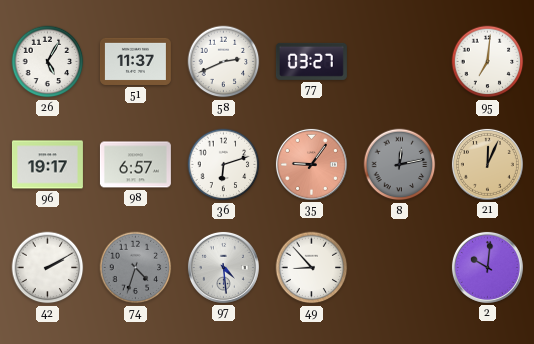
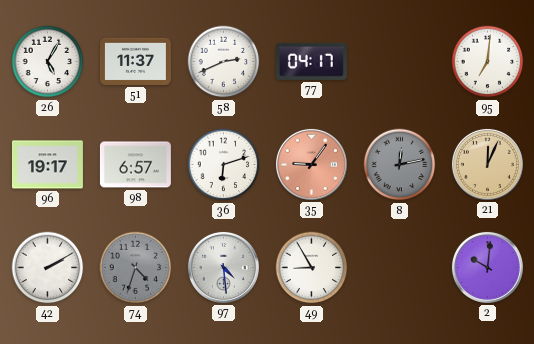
77: 03:27 -> 04:17 (311, 61)
49: 8:53 -> 8:55 (312, 268)
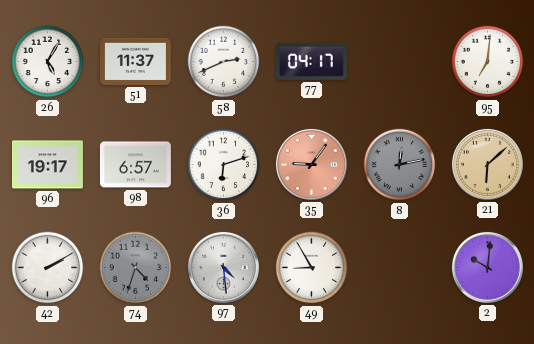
21: 12:04 -> 6:08 (487, 164)
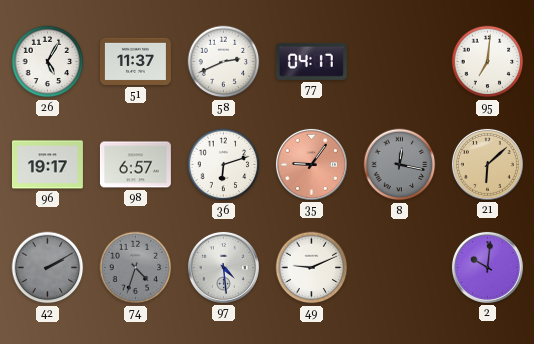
8: 12:13 -> 12:17 (400, 165)
42 dial: white -> grey (48, 268)
49: 8:55 -> 9:11 (312, 268)
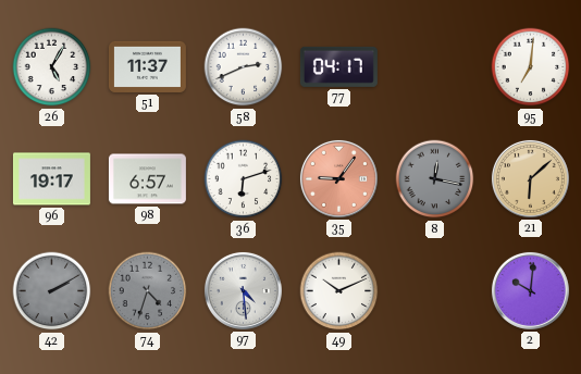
49: 9:11 -> 10:11 (339, 291)
